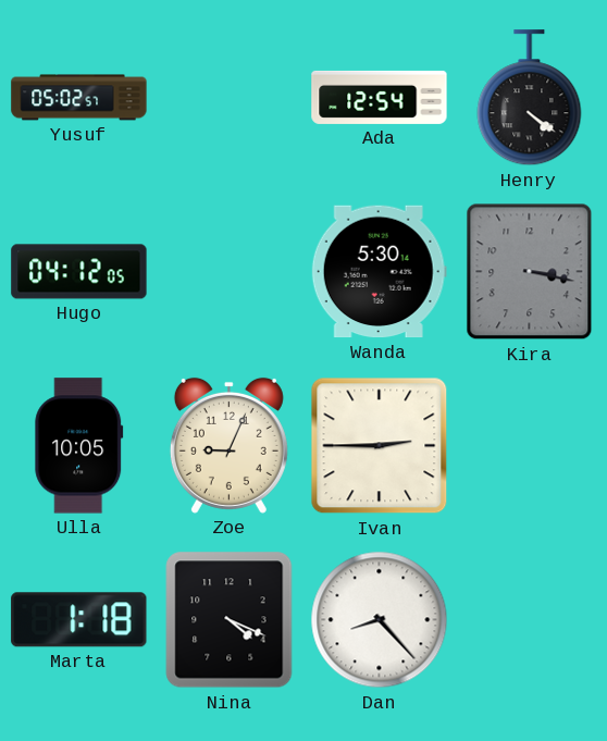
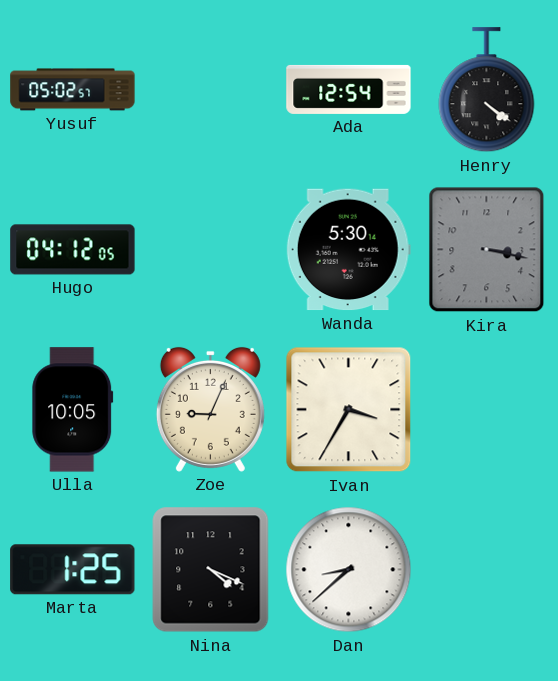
Ivan: 2:45 -> 3:35 (349, 410)
Marta: 1:18 -> 1:25 (73, 570)
Dan: 8:23 -> 8:38 (349, 570)
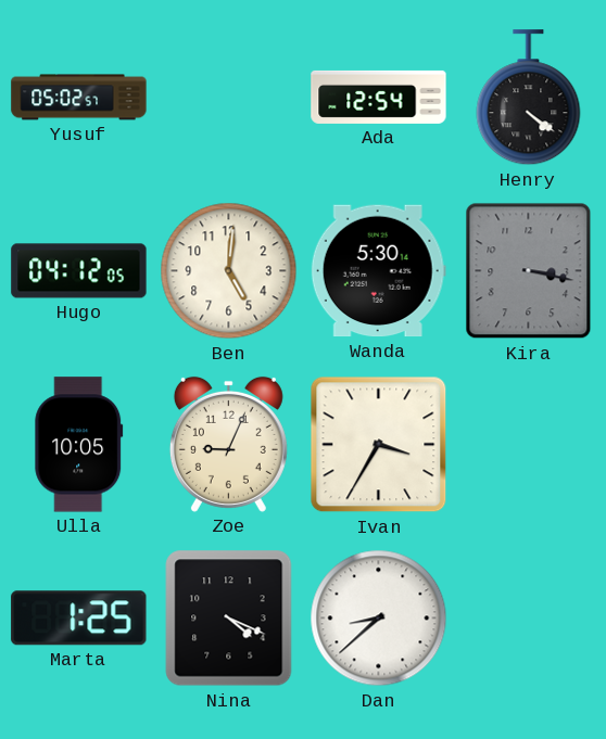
Ben: none -> 5:01 (229, 271)
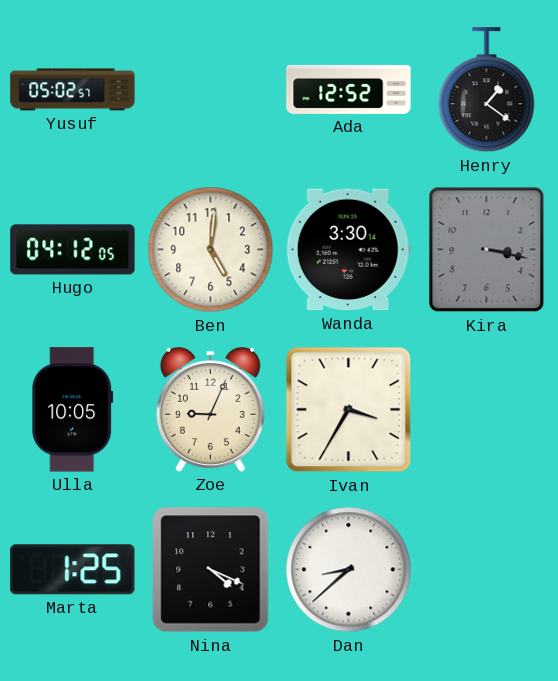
Ada: 12:54 -> 12:52 (349, 89)
Henry: 4:21 -> 1:21 (487, 90)
Wanda: 5:30 -> 3:30 (348, 250)
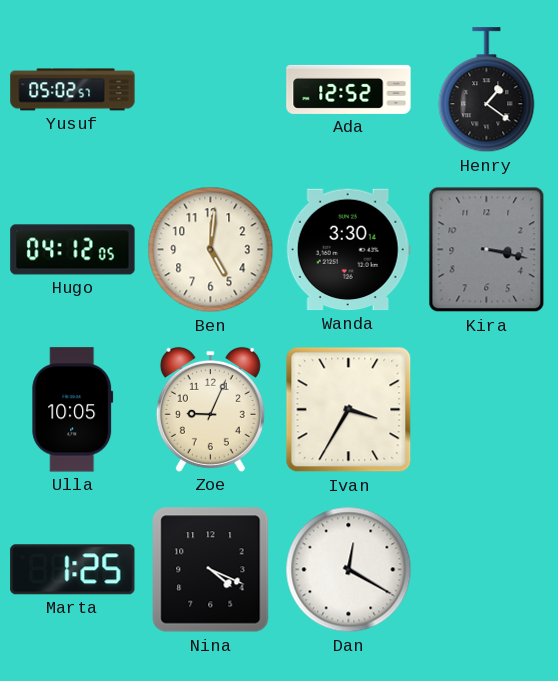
Dan: 8:38 -> 12:20 (349, 570)
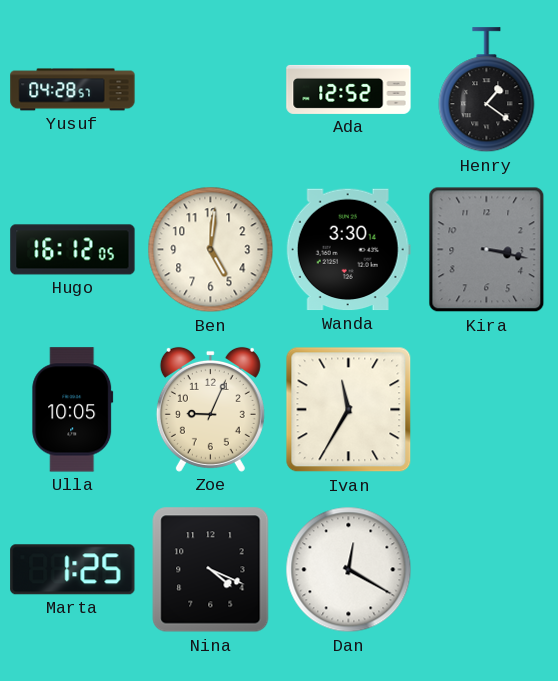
Yusuf: 05:02 -> 04:28 (73, 90)
Hugo: 04:12 -> 16:12 (73, 250)
Ivan: 3:35 -> 11:35 (349, 410)
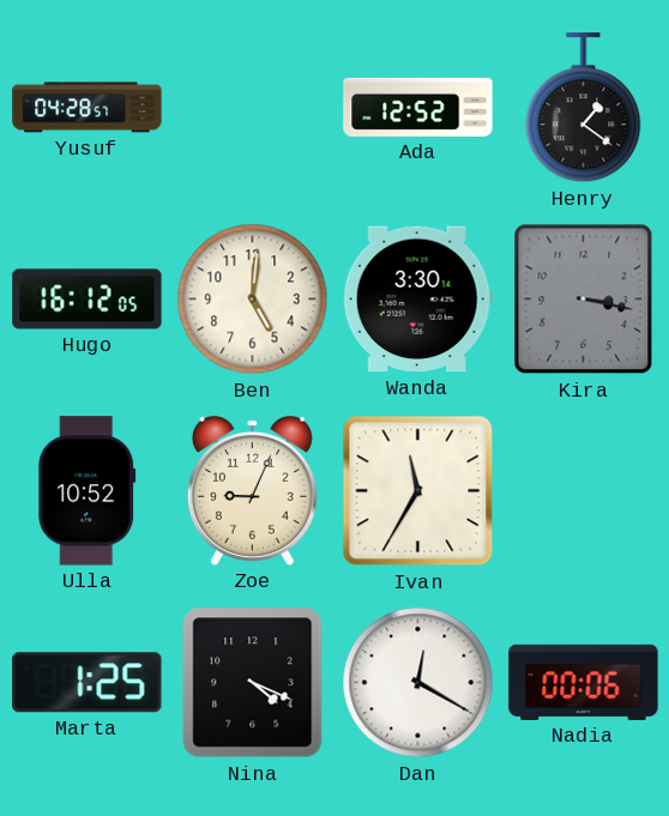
Ulla: 10:05 -> 10:52 (88, 491)
Nadia: none -> 00:06 (584, 682)
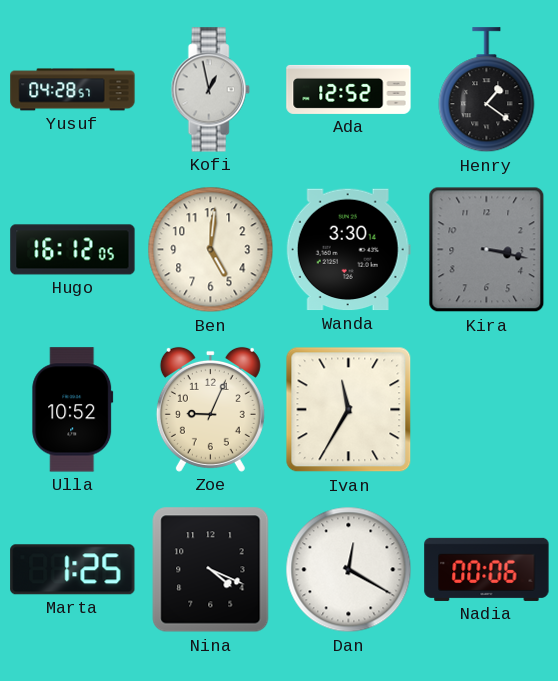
Kofi: none -> 12:58 (210, 90)
